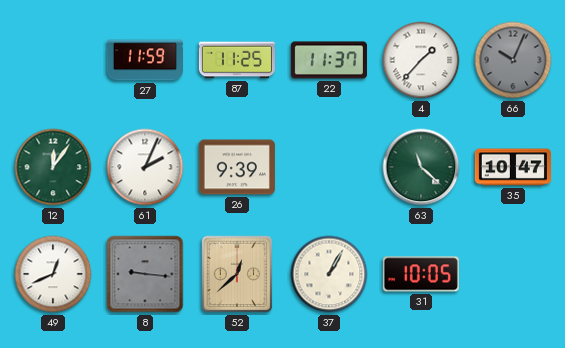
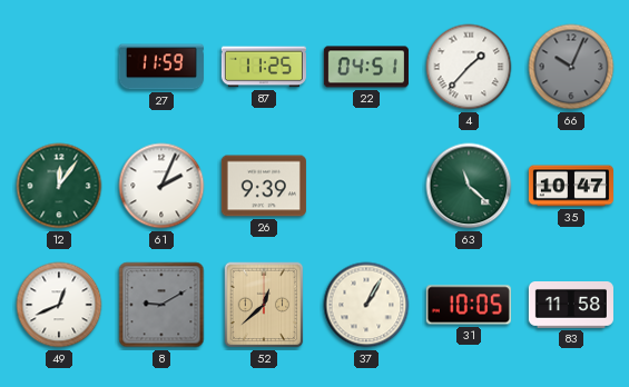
22: 11:37 -> 04:51 (366, 67)
8: 9:16 -> 9:10 (161, 305)
83: none -> 11:58 (571, 306)
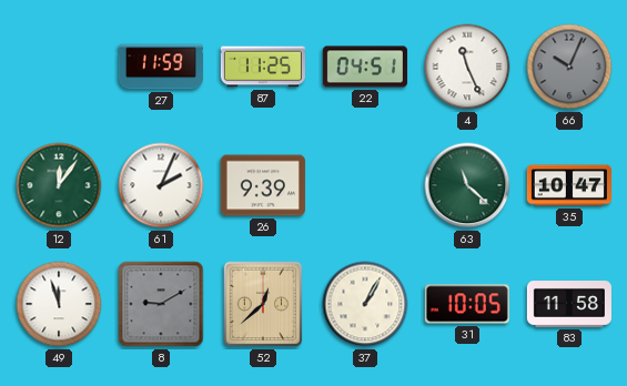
4: 1:37 -> 11:26 (467, 67)
49: 12:41 -> 11:57 (59, 304)
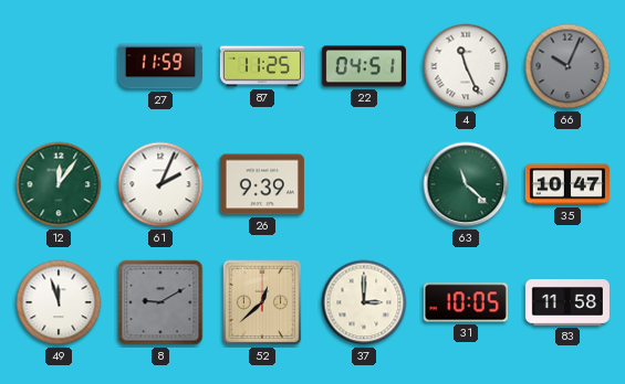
37: 1:05 -> 3:00 (364, 302)
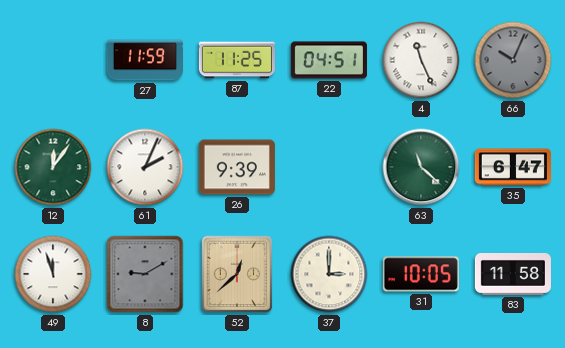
35: 10:47 -> 6:47 (513, 167)
